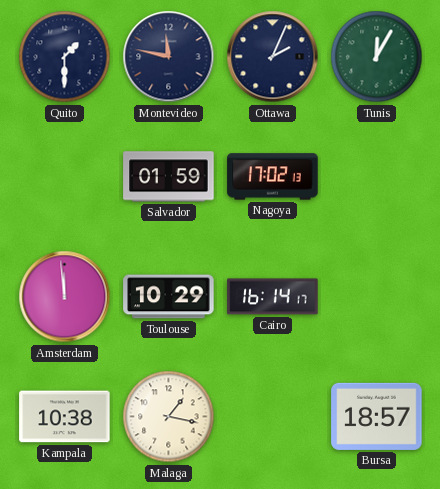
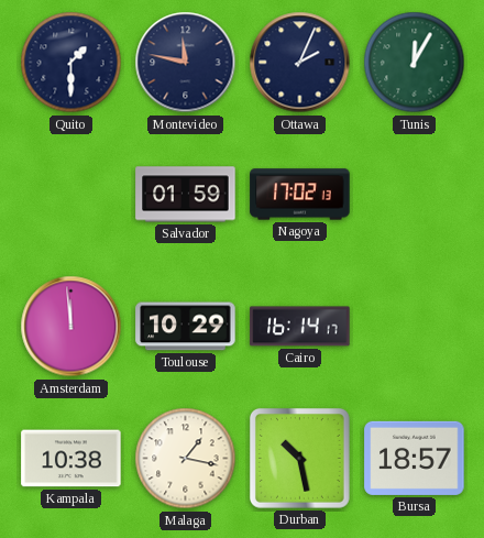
Durban: none -> 10:28 (299, 458)
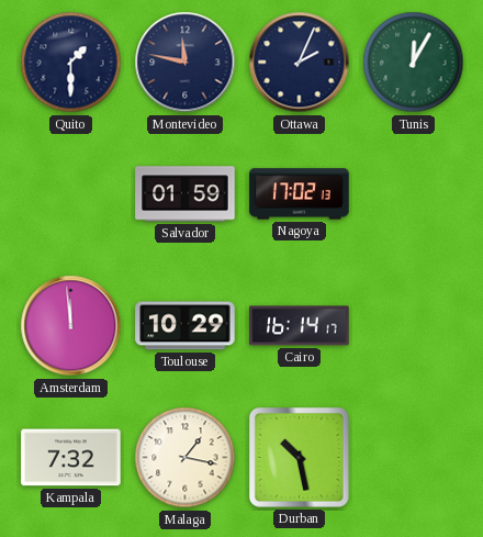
Kampala: 10:38 -> 7:32 (71, 458)
Bursa: 18:57 -> none (415, 458)
